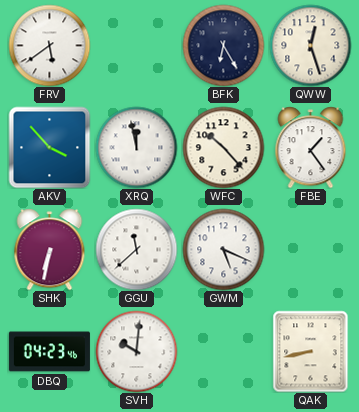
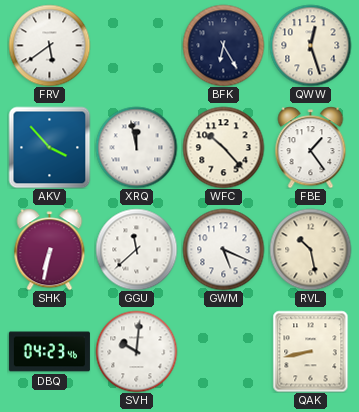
RVL: none -> 10:28 (310, 249)
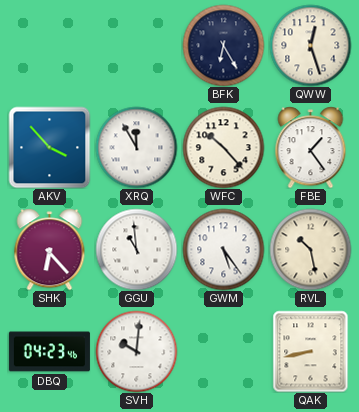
FRV: 5:39 -> none (49, 45)
XRQ: 11:58 -> 11:55 (136, 147)
SHK: 6:32 -> 6:23 (50, 249)
GGU: 11:38 -> 10:59 (136, 249)
GWM: 5:19 -> 5:24 (223, 249)
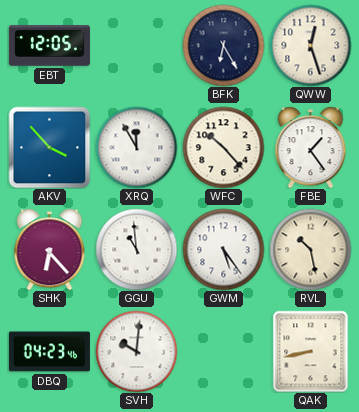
EBT: none -> 12:05 (49, 46)
